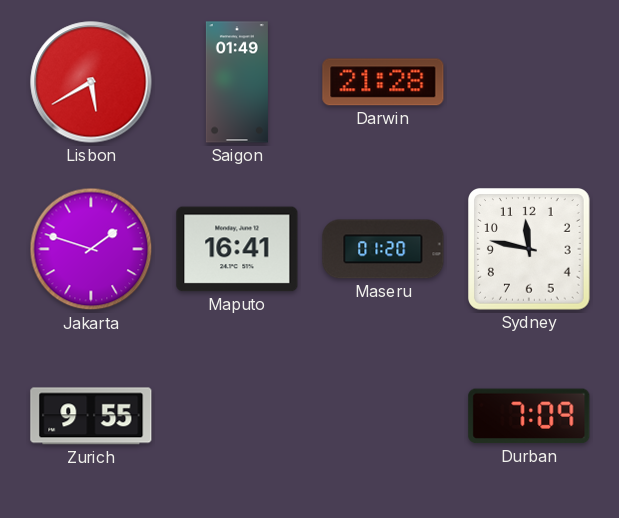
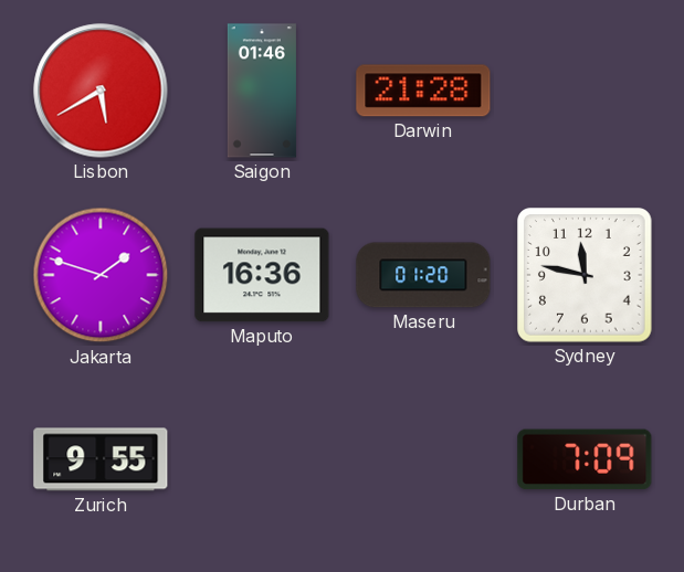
Saigon: 01:49 -> 01:46 (262, 91)
Maputo: 16:41 -> 16:36 (262, 275)
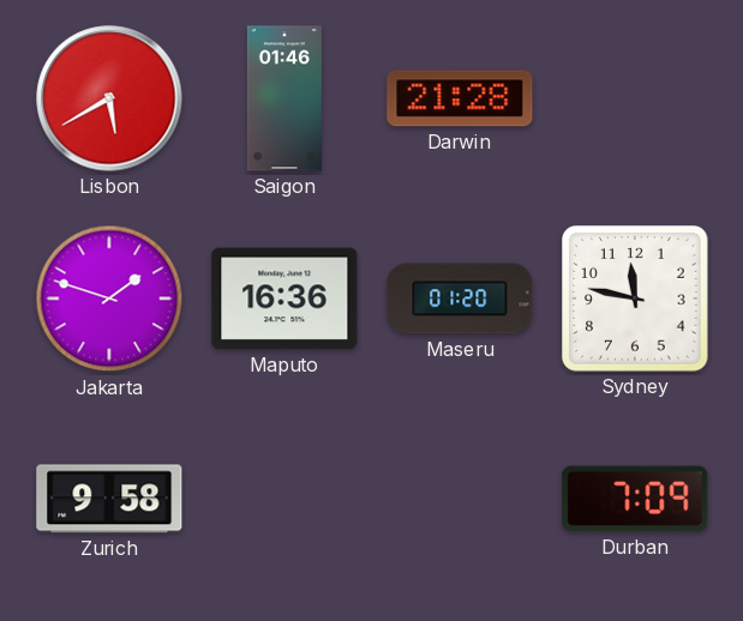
Zurich: 9:55 -> 9:58 (109, 499)
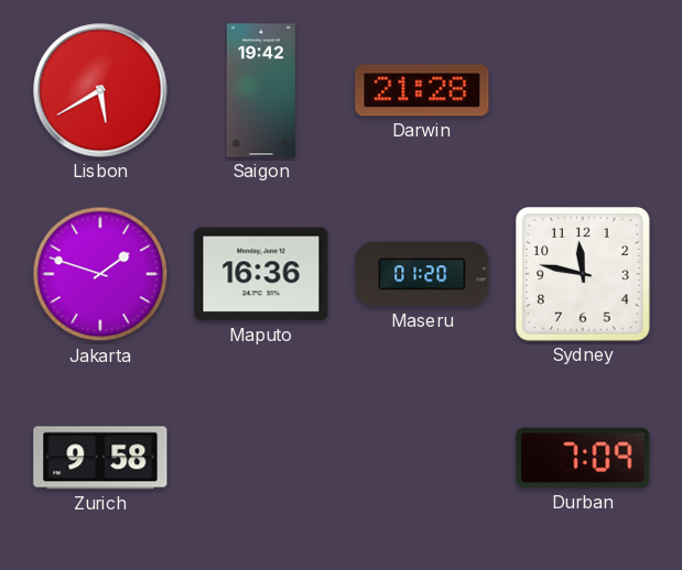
Saigon: 01:46 -> 19:42 (261, 90)
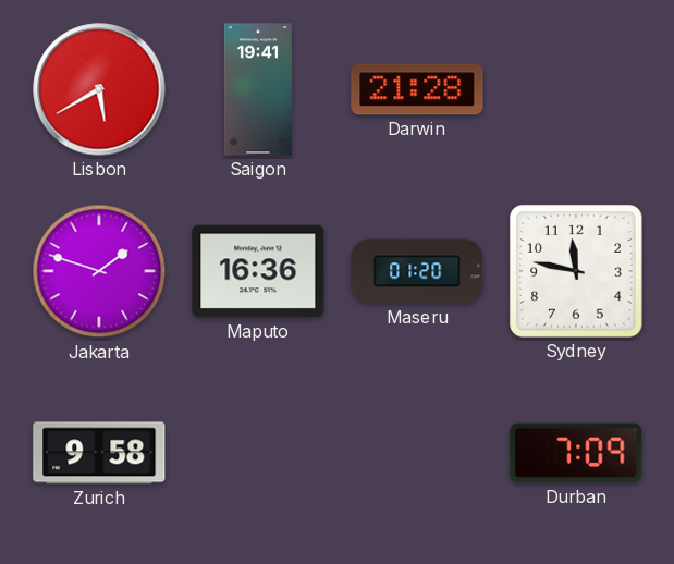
Saigon: 19:42 -> 19:41 (258, 89)
